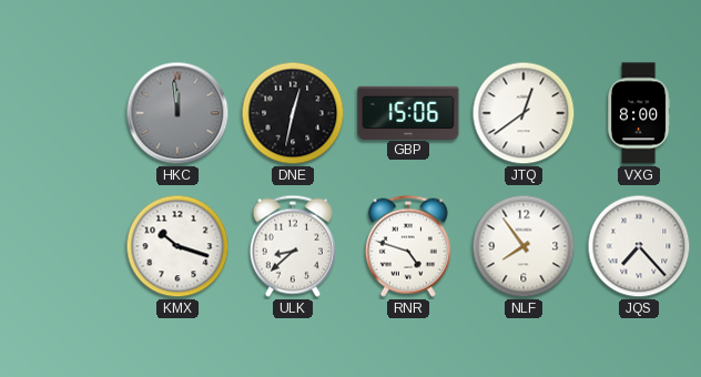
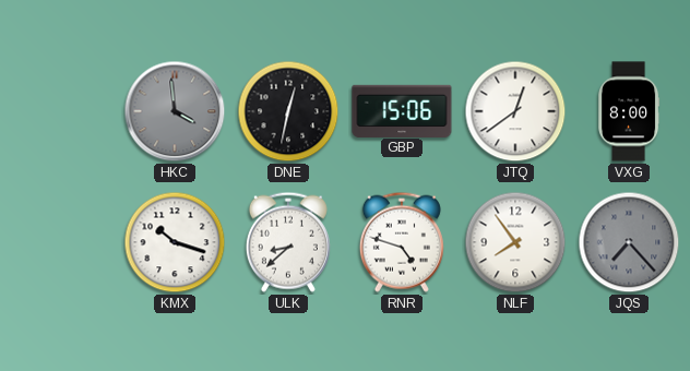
HKC: 11:59 -> 3:59 (175, 111)
JQS dial: white -> grey (629, 242)
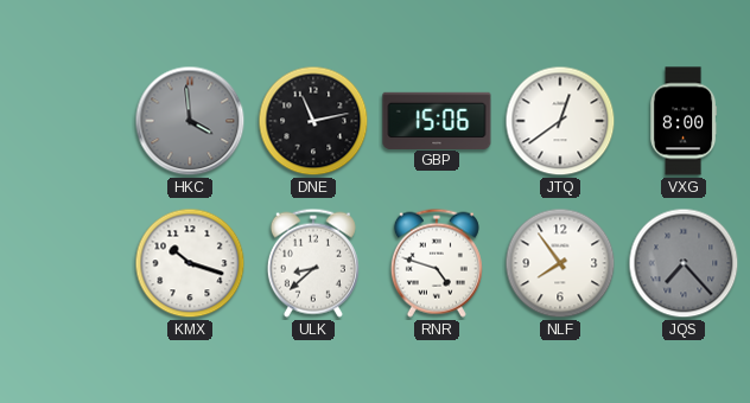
DNE: 12:32 -> 11:13 (313, 121)
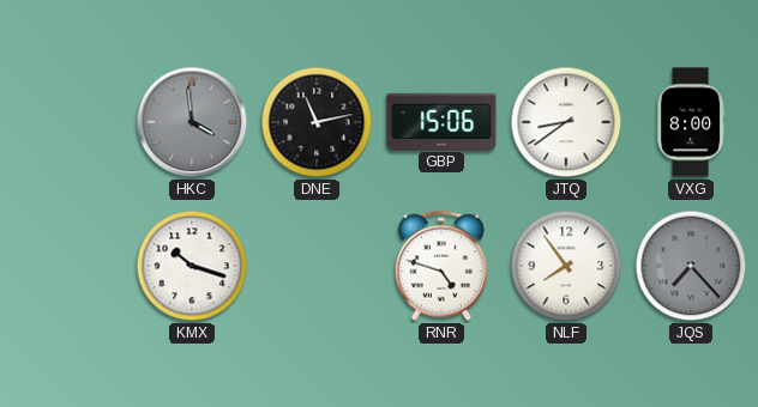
JTQ: 12:39 -> 8:39 (566, 122)
ULK: 8:38 -> none (313, 263)
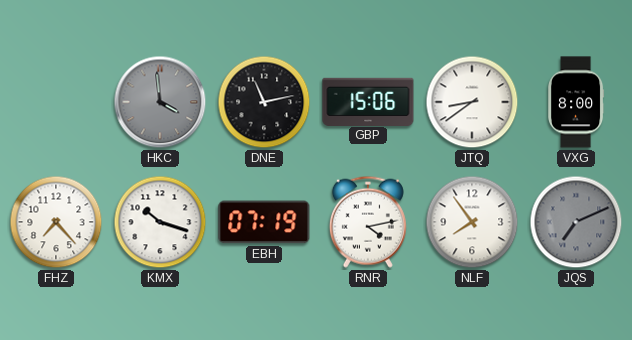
FHZ: none -> 7:23 (56, 222)
EBH: none -> 07:19 (264, 222)
RNR: 4:48 -> 4:13 (368, 222)
JQS: 7:23 -> 7:11 (576, 222)
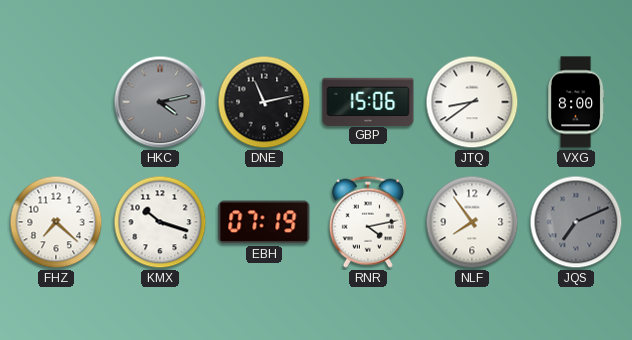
HKC: 3:59 -> 4:13 (160, 102)
FHZ: 7:23 -> 7:22 (56, 222)
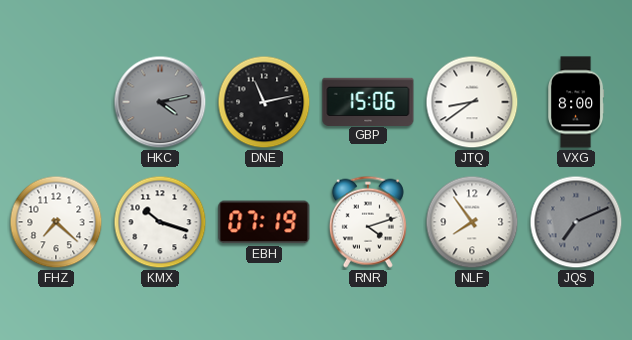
RNR: 4:13 -> 4:12 (368, 222)
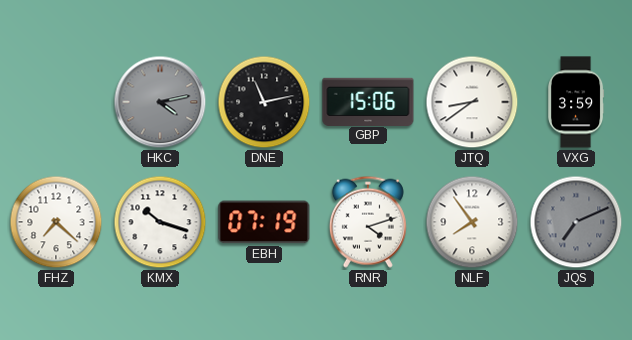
VXG: 8:00 -> 3:59 (577, 102)
